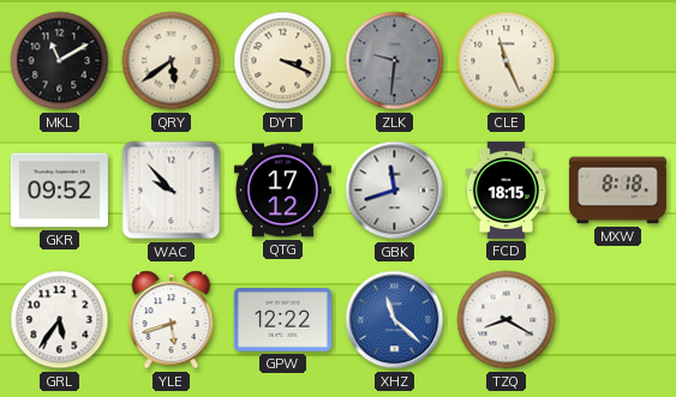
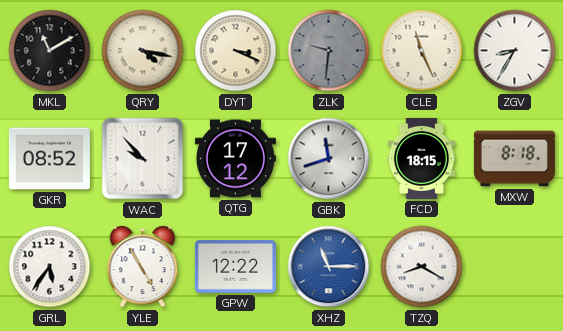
QRY: 5:39 -> 4:17 (143, 51)
ZGV: none -> 8:35 (515, 51)
GKR: 09:52 -> 08:52 (49, 159)
YLE: 5:42 -> 4:55 (143, 267)
XHZ: 11:22 -> 11:15 (329, 267)
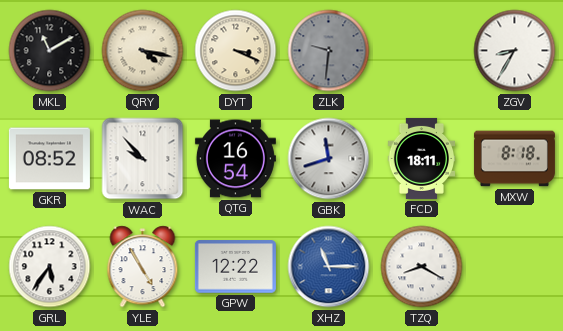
CLE: 11:26 -> none (422, 51)
QTG: 17:12 -> 16:54 (235, 159)
FCD: 18:15 -> 18:11 (422, 158)
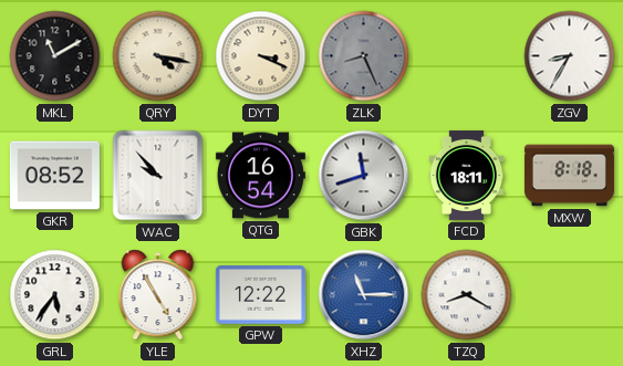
ZLK: 9:31 -> 8:26 (364, 56)
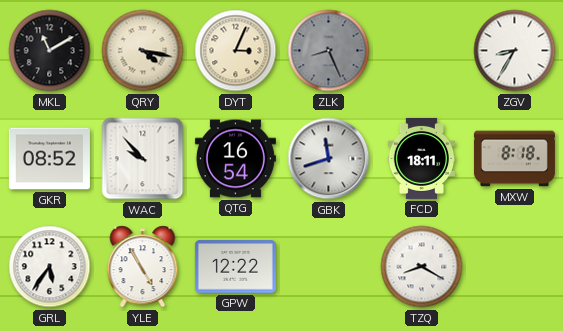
DYT: 3:19 -> 3:04 (236, 51)
XHZ: 11:15 -> none (364, 295)
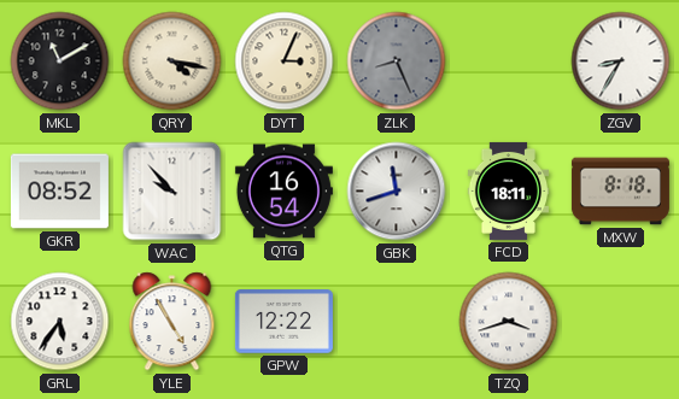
TZQ: 8:20 -> 3:42 (509, 322)
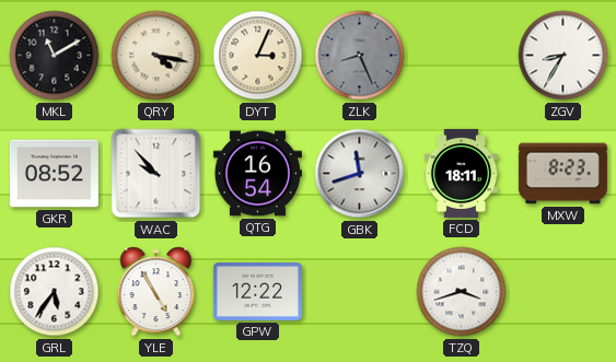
MXW: 8:18 -> 8:23 (562, 174)
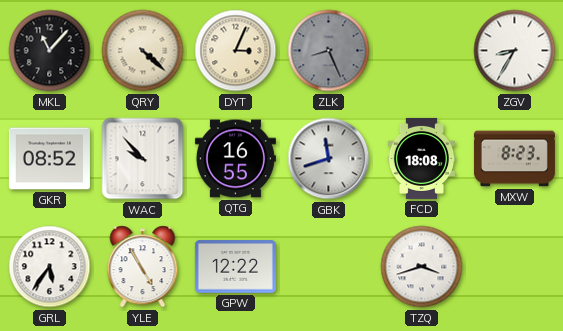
MKL: 11:10 -> 11:07 (50, 51)
QRY: 4:17 -> 4:22 (143, 51)
QTG: 16:54 -> 16:55 (235, 159)
FCD: 18:11 -> 18:08 (422, 158)
